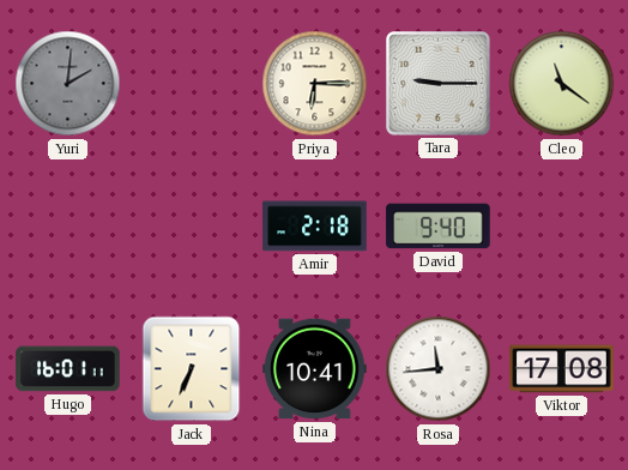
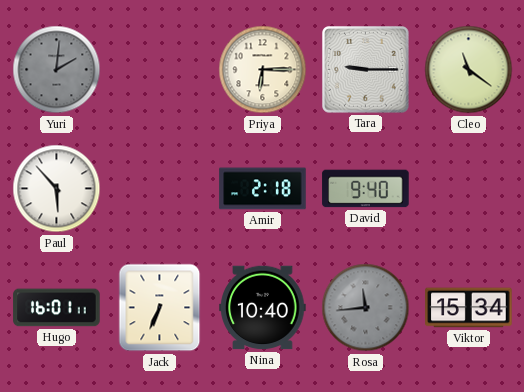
Paul: none -> 5:53 (57, 189)
Nina: 10:41 -> 10:40 (263, 308)
Rosa dial: white -> grey (366, 308)
Viktor: 17:08 -> 15:34 (469, 308)
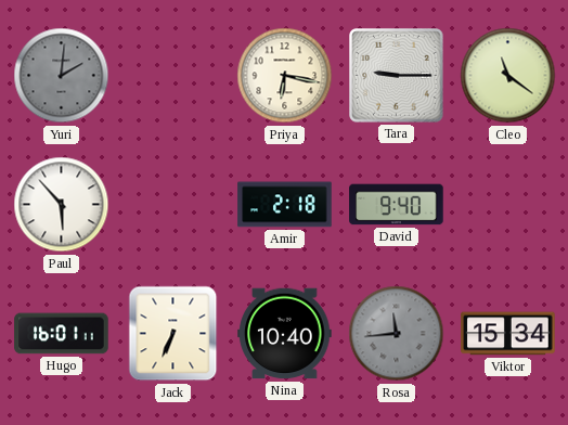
Priya: 6:15 -> 6:17 (285, 76)
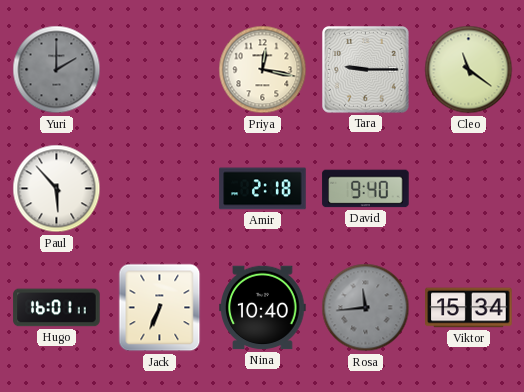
Yuri: 2:01 -> 2:00 (57, 70)
Priya: 6:17 -> 12:17 (263, 70)
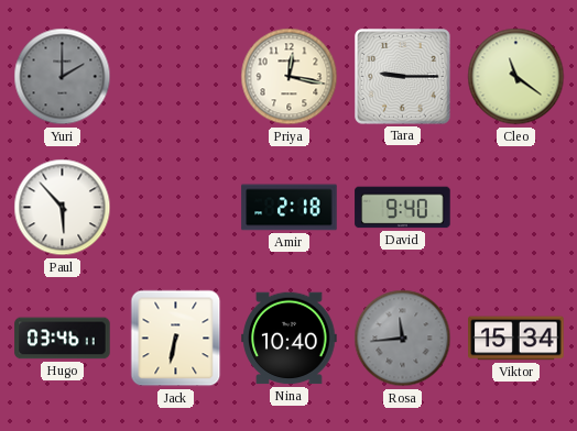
Hugo: 16:01 -> 03:46 (63, 339)
Jack: 6:34 -> 6:32 (176, 339)
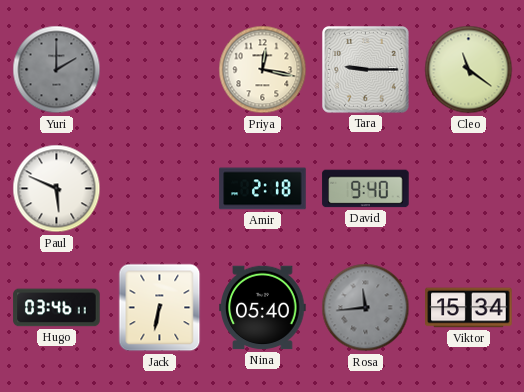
Paul: 5:53 -> 5:49 (57, 189)
Nina: 10:40 -> 05:40 (263, 308)
